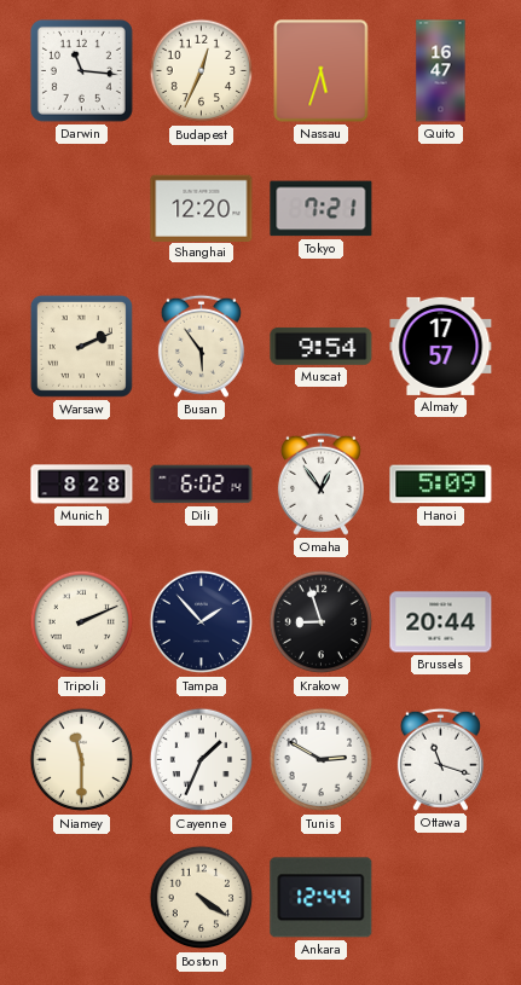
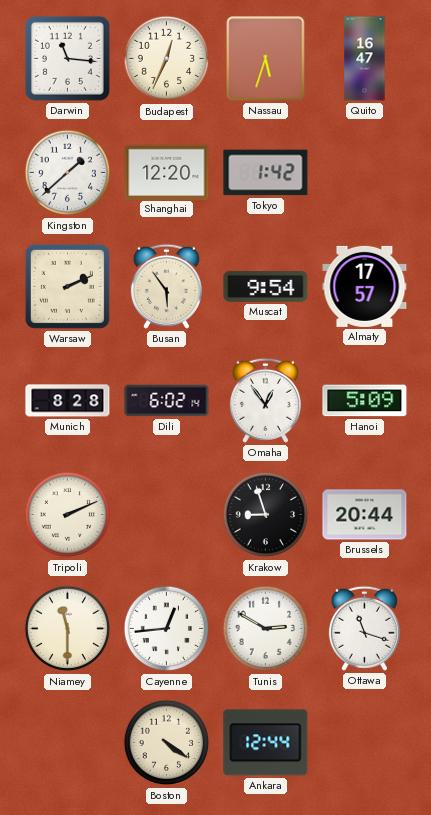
Kingston: none -> 1:38 (68, 173)
Tokyo: 7:21 -> 1:42 (266, 173)
Tampa: 1:53 -> none (202, 622)
Cayenne: 1:34 -> 12:44 (167, 629)
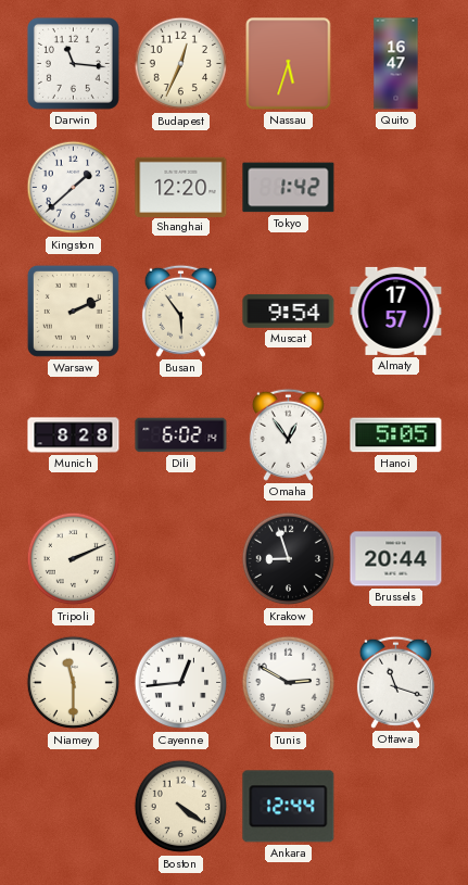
Hanoi: 5:09 -> 5:05 (396, 435)
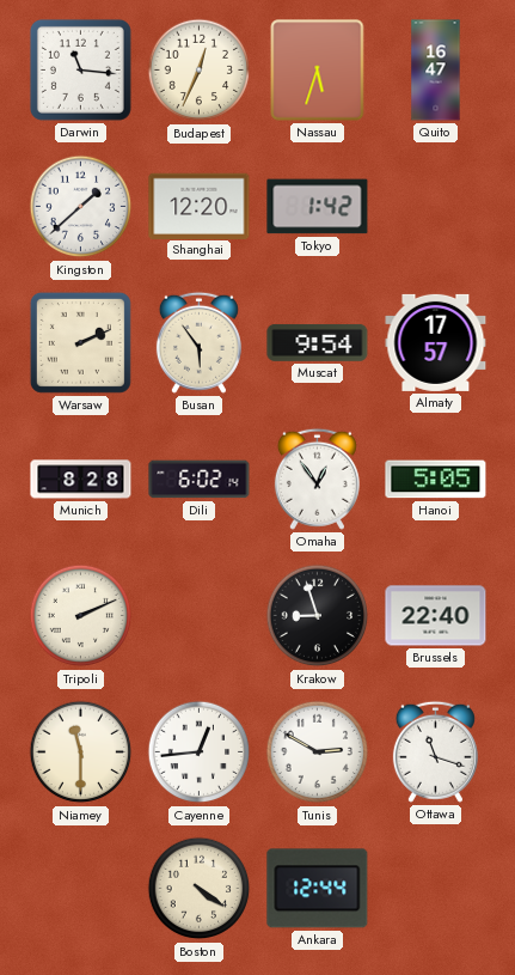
Brussels: 20:44 -> 22:40 (436, 616)
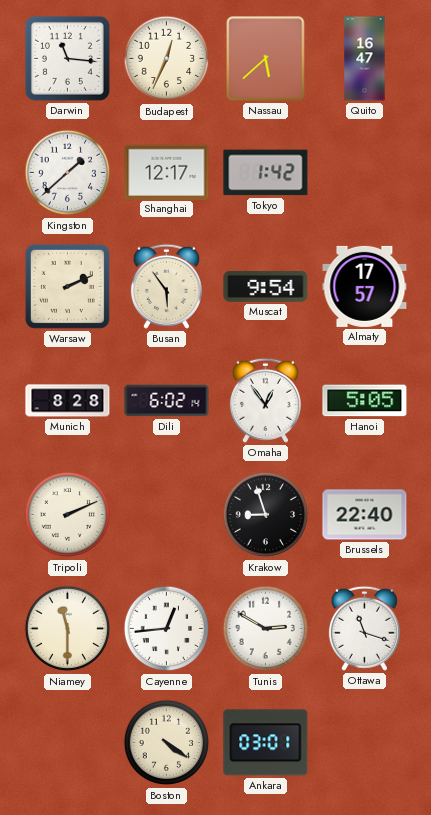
Nassau: 5:33 -> 5:38 (266, 59)
Shanghai: 12:20 -> 12:17 (167, 172)
Ankara: 12:44 -> 03:01 (266, 743)
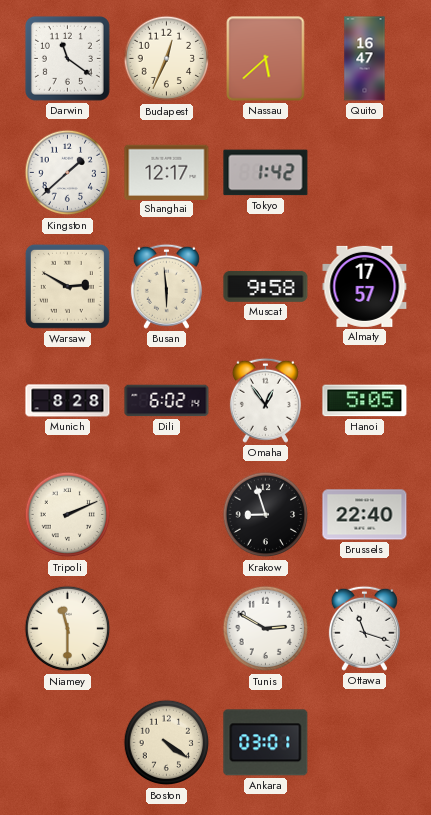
Darwin: 11:16 -> 11:21 (67, 58)
Warsaw: 2:11 -> 2:50 (67, 286)
Busan: 5:54 -> 5:59 (166, 286)
Muscat: 9:54 -> 9:58 (266, 287)
Cayenne: 12:44 -> none (167, 629)
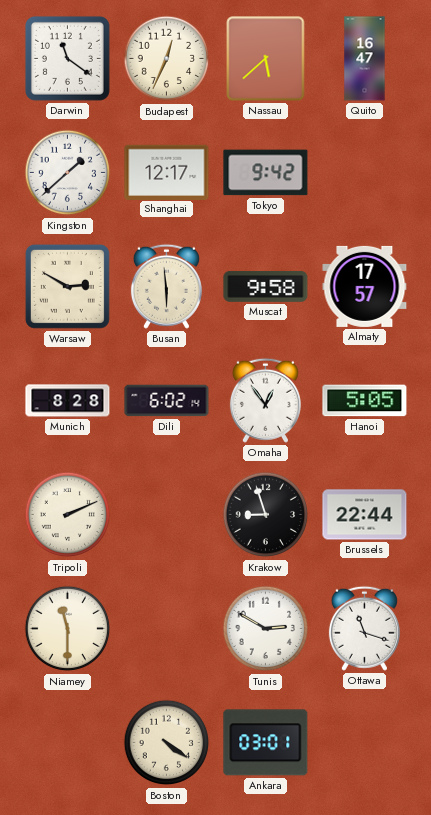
Tokyo: 1:42 -> 9:42 (266, 173)
Brussels: 22:40 -> 22:44 (365, 515)
